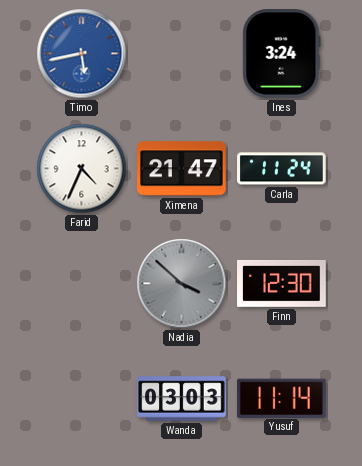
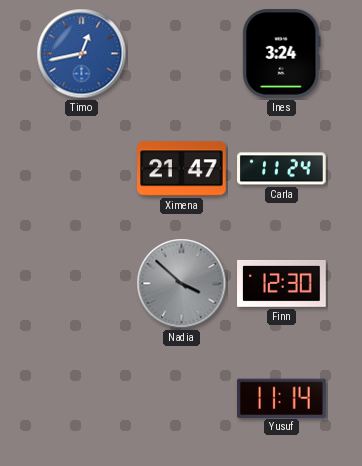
Timo: 5:43 -> 12:43 (82, 54)
Farid: 4:34 -> none (82, 169)
Wanda: 03:03 -> none (182, 399)
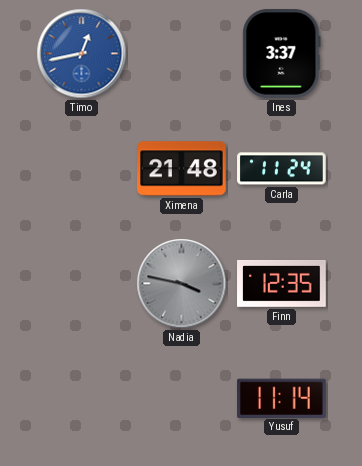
Ines: 3:24 -> 3:37 (282, 54)
Ximena: 21:47 -> 21:48 (182, 169)
Nadia: 3:52 -> 3:47 (182, 284)
Finn: 12:30 -> 12:35 (282, 283)
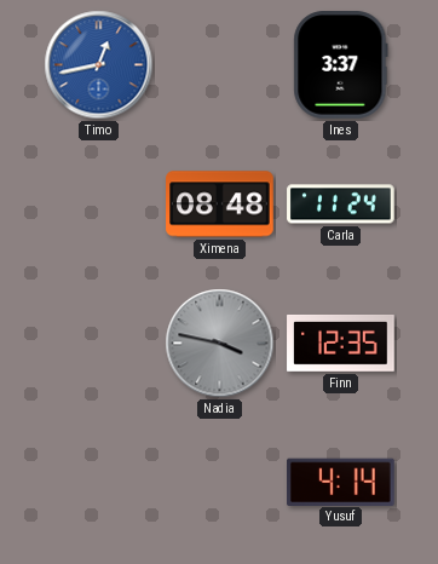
Ximena: 21:48 -> 08:48 (220, 205)
Yusuf: 11:14 -> 4:14 (341, 482)
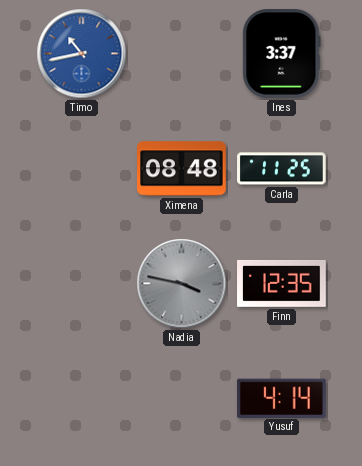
Timo: 12:43 -> 10:43 (82, 54)
Carla: 11:24 -> 11:25 (282, 169)
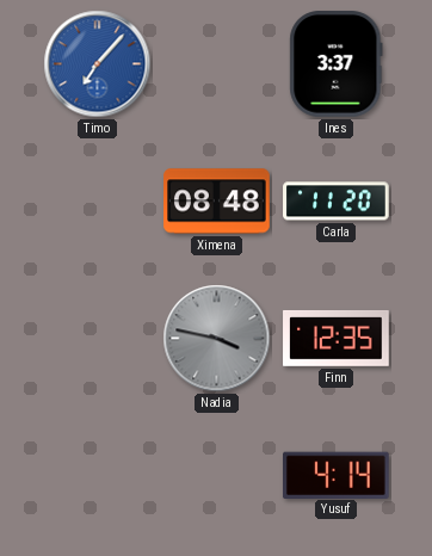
Timo: 10:43 -> 7:07 (98, 64)
Carla: 11:25 -> 11:20 (337, 202)
